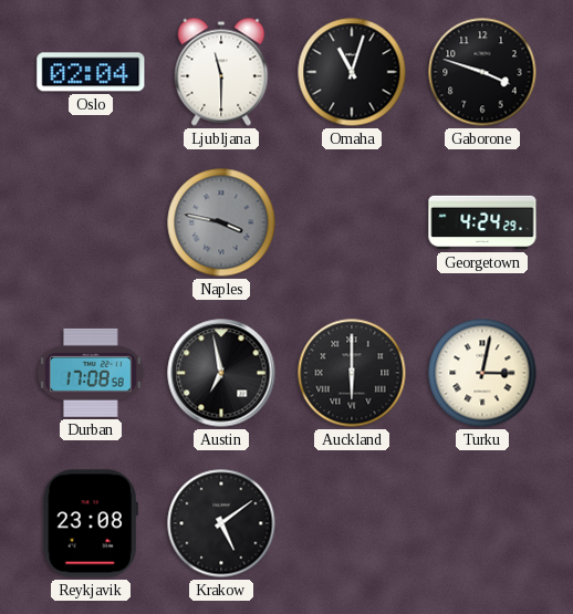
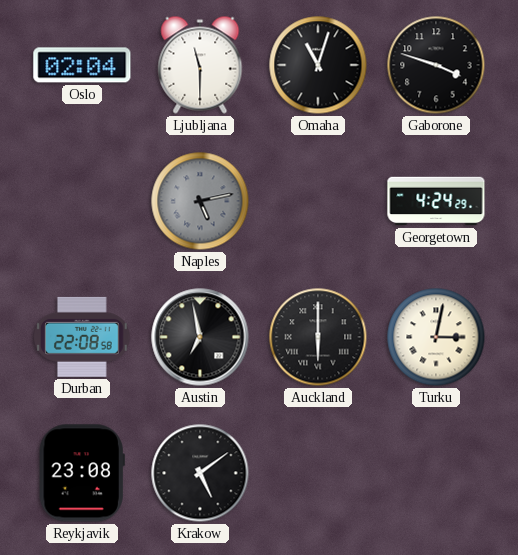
Naples: 3:47 -> 5:13 (200, 201)
Durban: 17:08 -> 22:08 (82, 337)
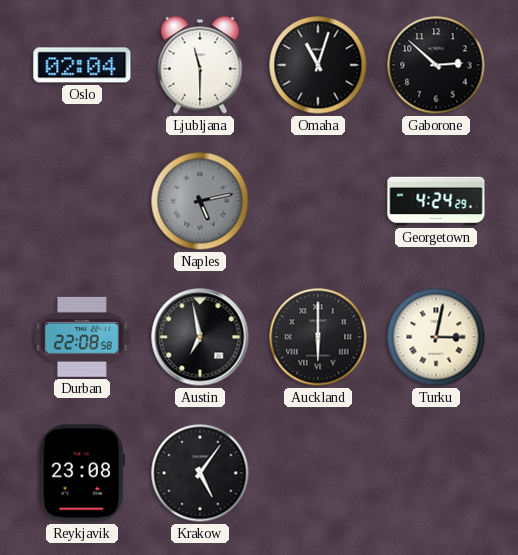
Gaborone: 3:48 -> 2:52 (436, 65)
Krakow: 5:09 -> 5:06 (200, 473)
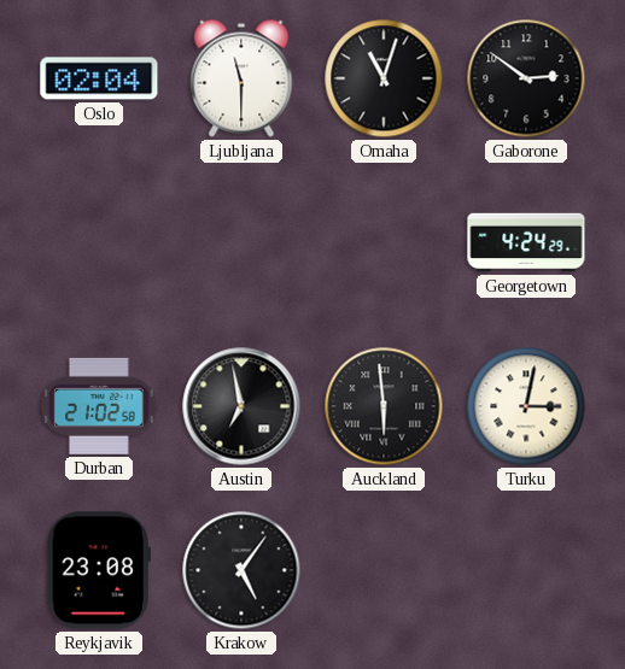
Gaborone: 2:52 -> 2:51 (526, 78)
Naples: 5:13 -> none (200, 201)
Durban: 22:08 -> 21:02 (99, 406)
Auckland: 6:00 -> 5:59 (384, 406)
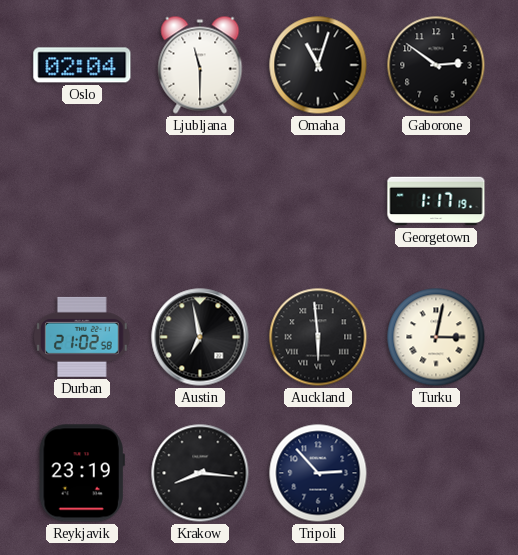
Georgetown: 4:24 -> 1:17 (436, 201)
Reykjavik: 23:08 -> 23:19 (82, 473)
Krakow: 5:06 -> 8:16 (200, 473)
Tripoli: none -> 2:53 (318, 473)
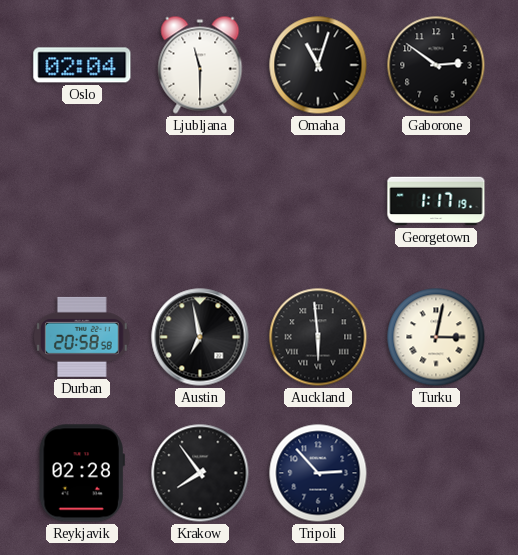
Durban: 21:02 -> 20:58 (82, 337)
Reykjavik: 23:19 -> 02:28 (82, 473)
Krakow: 8:16 -> 7:54 (200, 473)
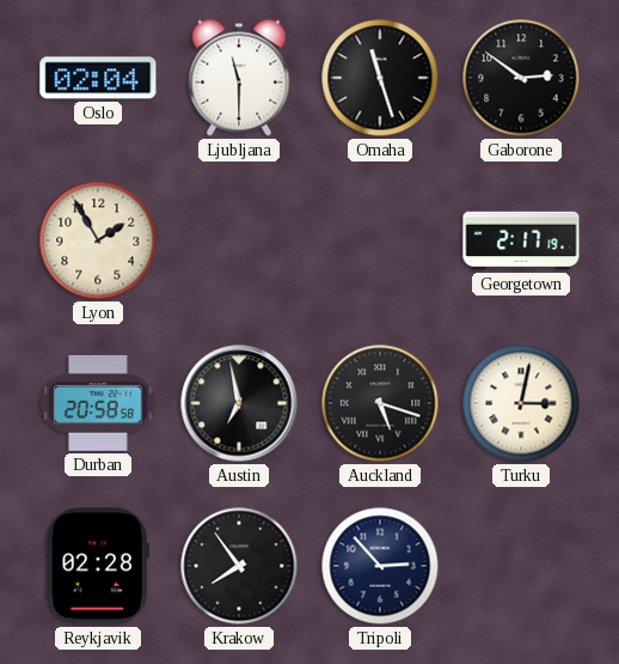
Omaha: 11:03 -> 11:27 (380, 78)
Lyon: none -> 1:55 (98, 240)
Georgetown: 1:17 -> 2:17 (521, 240)
Auckland: 5:59 -> 5:18 (380, 403)
